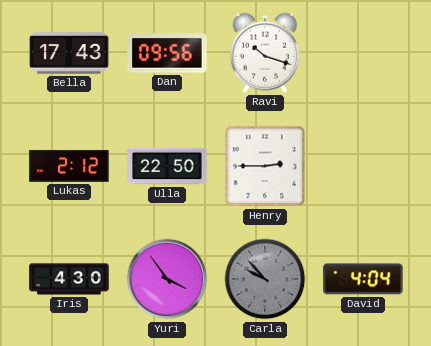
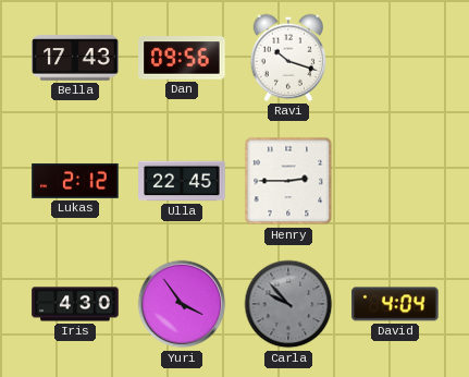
Ulla: 22:50 -> 22:45 (182, 181)
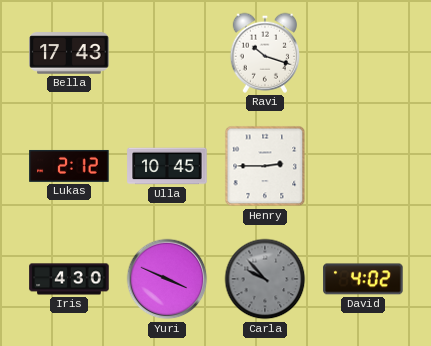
Dan: 09:56 -> none (182, 58)
Ulla: 22:45 -> 10:45 (167, 166)
Yuri: 3:54 -> 3:49 (167, 279)
David: 4:04 -> 4:02 (363, 279)
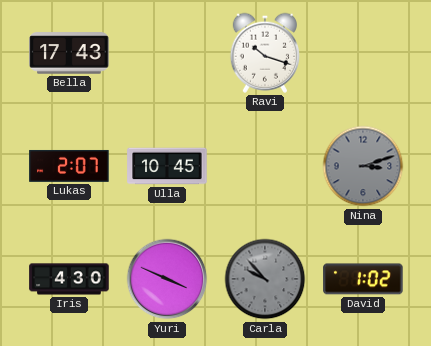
Lukas: 2:12 -> 2:07 (69, 166)
Henry: 2:45 -> none (265, 166)
Nina: none -> 3:12 (363, 166)
David: 4:02 -> 1:02 (363, 279)
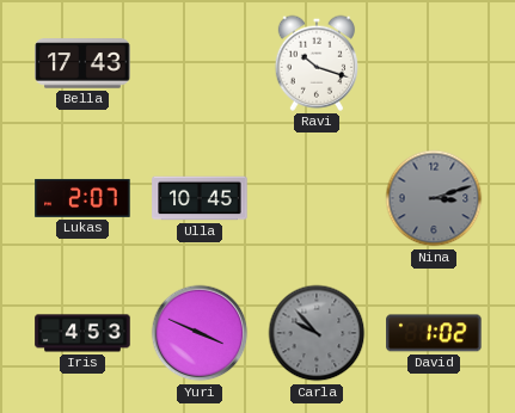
Iris: 4:30 -> 4:53 (82, 333)
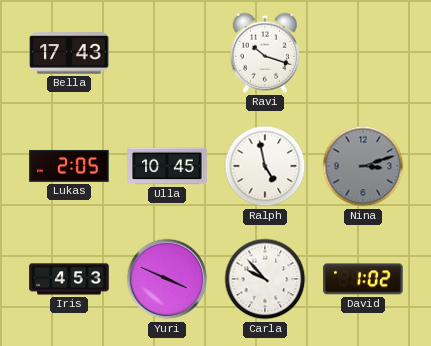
Lukas: 2:07 -> 2:05 (69, 166)
Ralph: none -> 4:58 (265, 166)
Carla dial: grey -> white (265, 279)
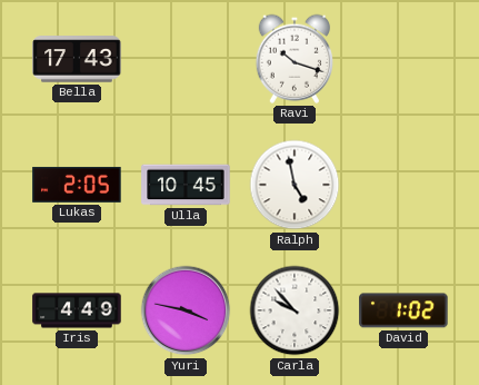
Nina: 3:12 -> none (363, 166)
Iris: 4:53 -> 4:49 (77, 310)
Yuri: 3:49 -> 3:47 (186, 310)
